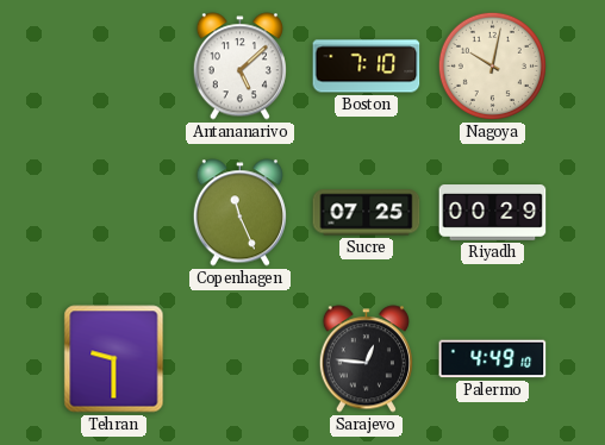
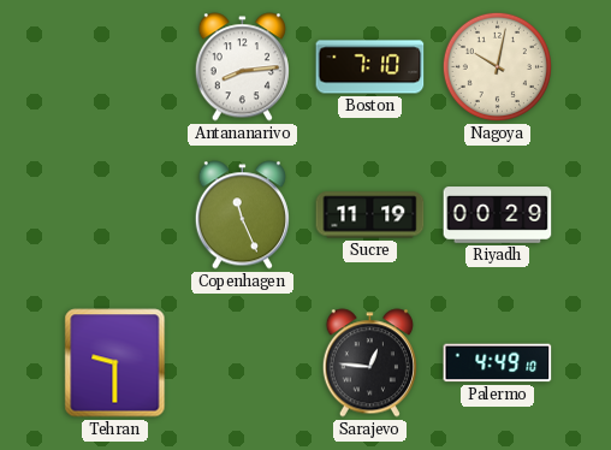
Antananarivo: 5:08 -> 8:14 (242, 67)
Sucre: 07:25 -> 11:19 (370, 215)
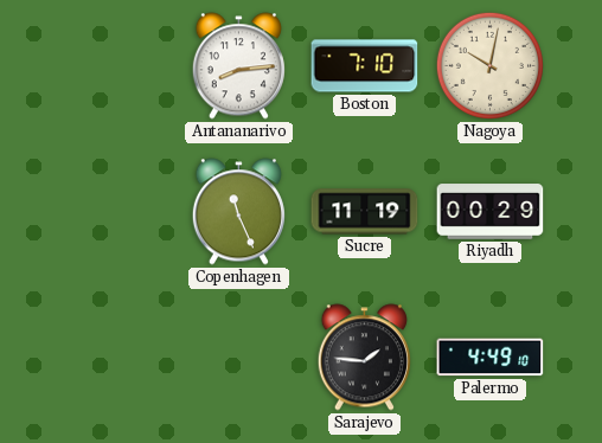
Tehran: 9:30 -> none (115, 363)
Sarajevo: 12:46 -> 1:46 (364, 358)
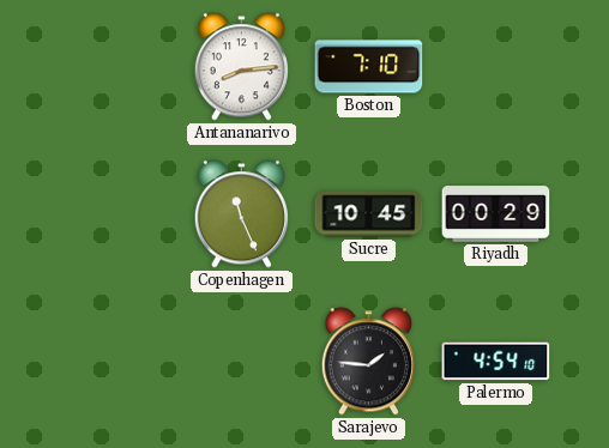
Nagoya: 10:02 -> none (489, 65)
Sucre: 11:19 -> 10:45 (369, 214)
Palermo: 4:49 -> 4:54 (496, 362)
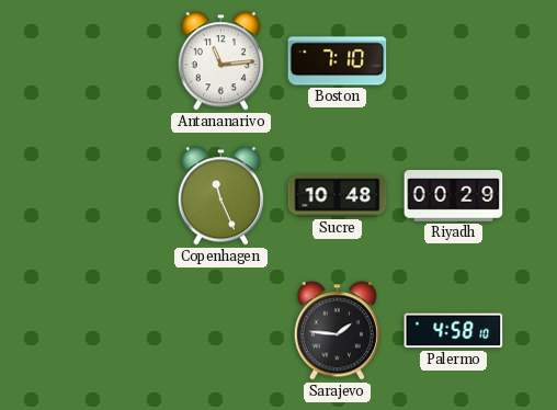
Antananarivo: 8:14 -> 11:14 (220, 61)
Sucre: 10:45 -> 10:48 (338, 196)
Palermo: 4:54 -> 4:58 (454, 331)
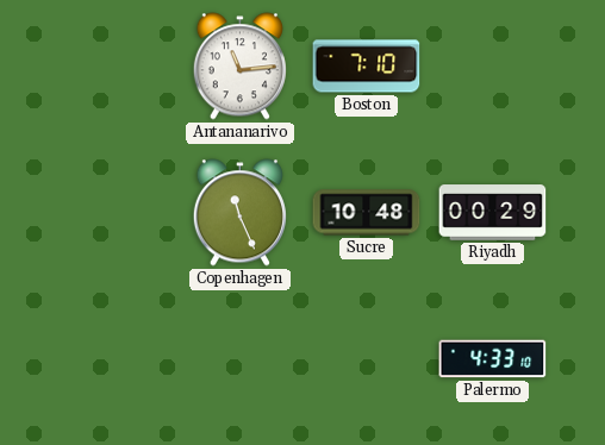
Sarajevo: 1:46 -> none (337, 331)
Palermo: 4:58 -> 4:33 (493, 359)
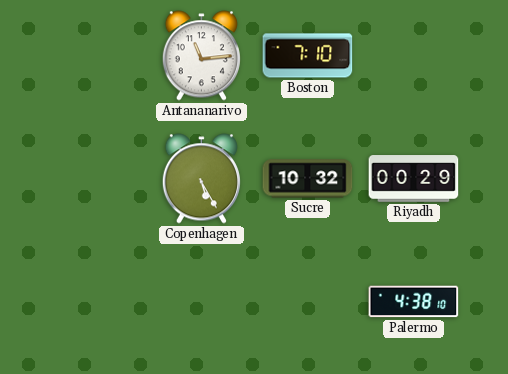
Copenhagen: 11:26 -> 5:25 (201, 179)
Sucre: 10:48 -> 10:32 (308, 179)
Palermo: 4:33 -> 4:38 (414, 302)
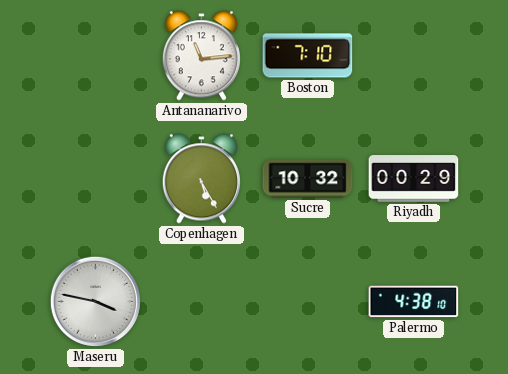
Maseru: none -> 3:47 (95, 301)
